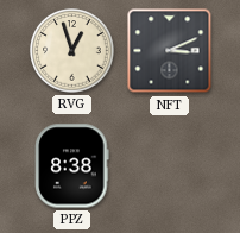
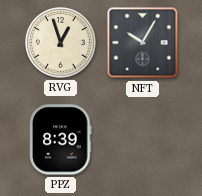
NFT: 3:11 -> 10:05 (143, 43)
PPZ: 8:38 -> 8:39 (61, 140)
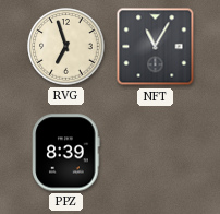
RVG: 12:57 -> 6:57 (66, 47)
NFT: 10:05 -> 11:05 (156, 47)
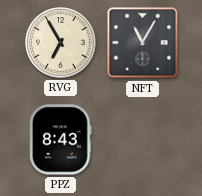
RVG: 6:57 -> 6:55 (61, 43)
PPZ: 8:39 -> 8:43 (61, 140)
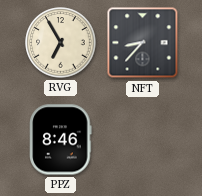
NFT: 11:05 -> 8:37 (143, 43)
PPZ: 8:43 -> 8:46 (61, 140)
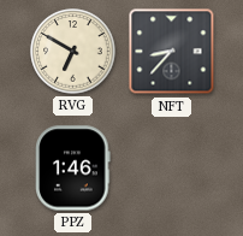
RVG: 6:55 -> 6:50 (73, 52)
PPZ: 8:46 -> 1:46 (73, 169)
